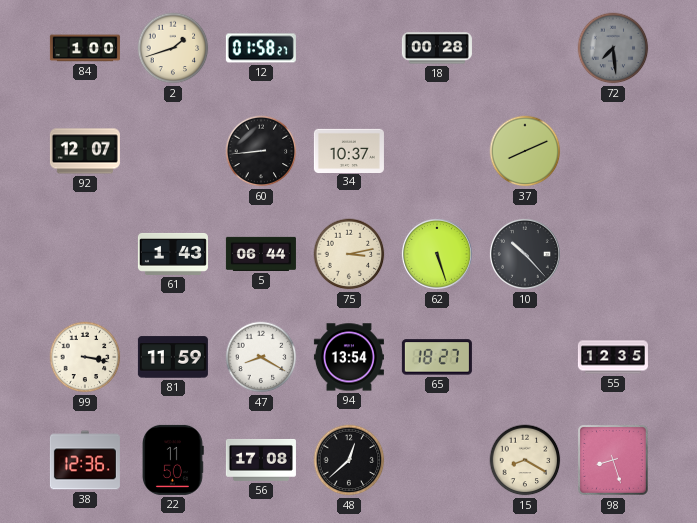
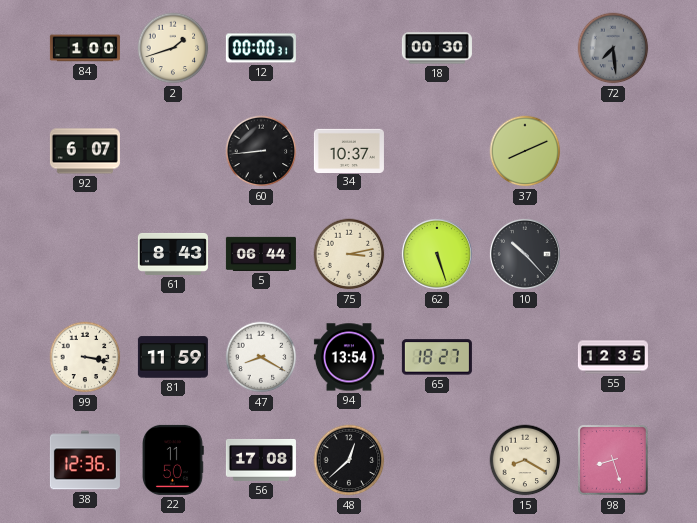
12: 01:58 -> 00:00 (261, 48)
18: 00:28 -> 00:30 (437, 48)
92: 12:07 -> 6:07 (85, 151)
61: 1:43 -> 8:43 (173, 254)
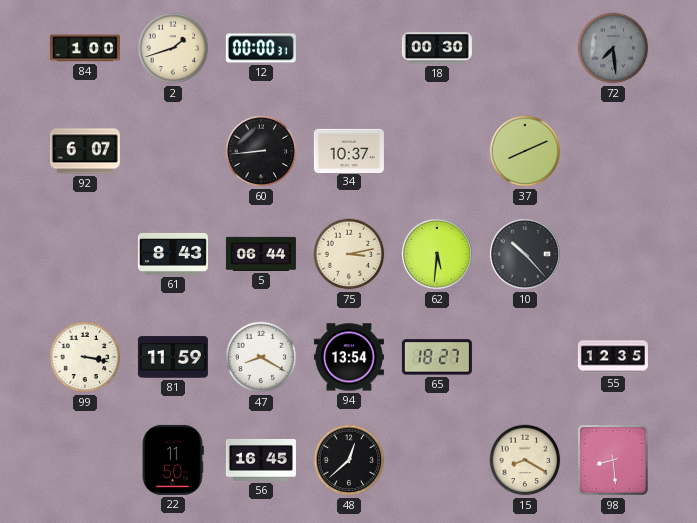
62: 5:27 -> 5:31 (437, 254)
38: 12:36 -> none (85, 460)
56: 17:08 -> 16:45 (261, 460)
98: 8:27 -> 8:29 (613, 460)
